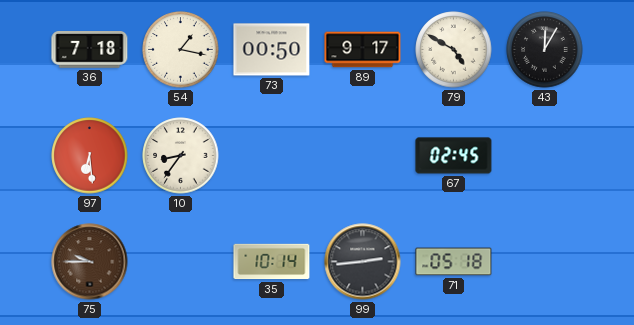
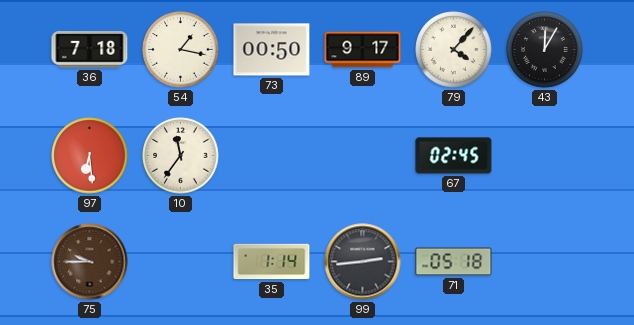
79: 4:50 -> 4:07 (454, 50)
10: 8:36 -> 11:36 (181, 156)
35: 10:14 -> 1:14 (272, 262)
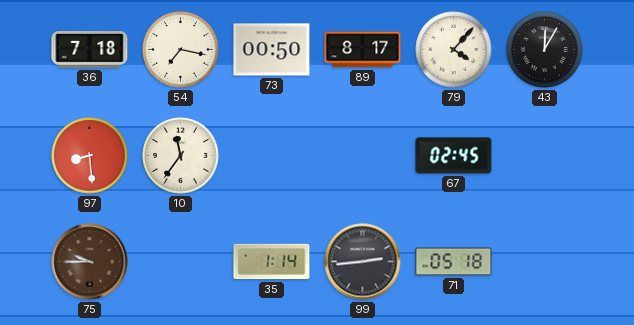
54: 1:17 -> 7:17 (181, 50)
89: 9:17 -> 8:17 (363, 50)
97: 6:29 -> 8:29 (90, 156)
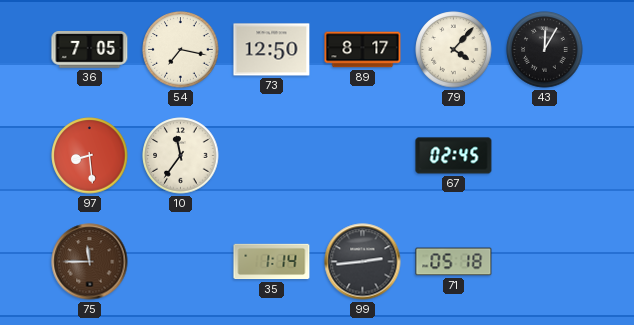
36: 7:18 -> 7:05 (90, 50)
73: 00:50 -> 12:50 (272, 50)
75: 9:45 -> 11:45 (90, 262)
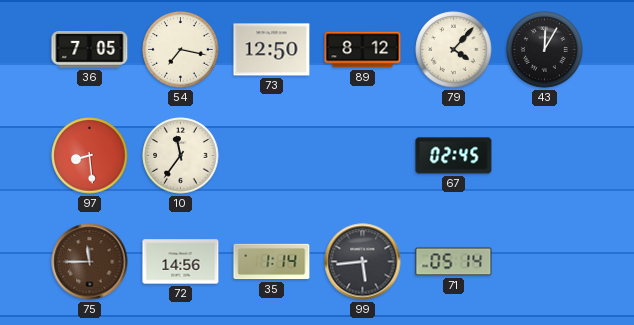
89: 8:17 -> 8:12 (363, 50)
72: none -> 14:56 (181, 262)
99: 2:44 -> 5:44 (363, 262)
71: 05:18 -> 05:14 (454, 262)
